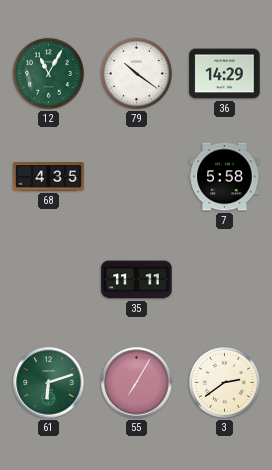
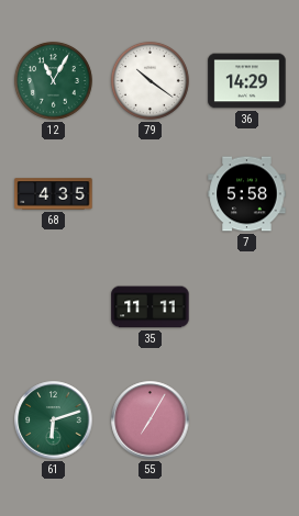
3: 2:39 -> none (224, 382)
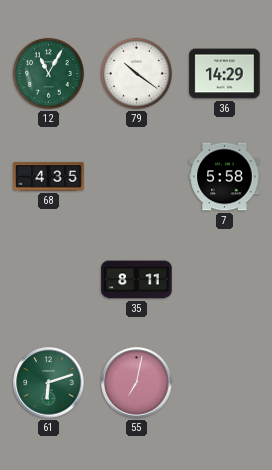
35: 11:11 -> 8:11 (137, 280)
55: 7:05 -> 7:02 (137, 383)
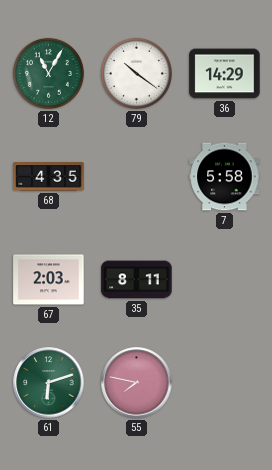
67: none -> 2:03 (49, 280)
55: 7:02 -> 7:47 (137, 383)
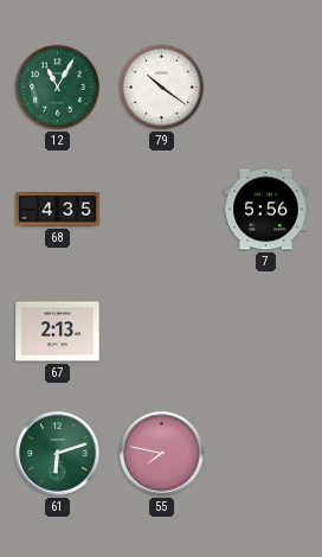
36: 14:29 -> none (225, 74)
7: 5:58 -> 5:56 (266, 210)
67: 2:03 -> 2:13 (58, 332)
35: 8:11 -> none (137, 280)
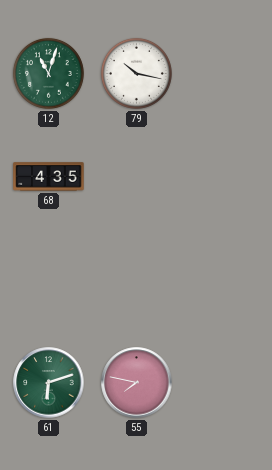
12: 11:05 -> 11:03 (48, 73)
79: 10:21 -> 10:17 (136, 73)
7: 5:56 -> none (266, 210)
67: 2:13 -> none (58, 332)
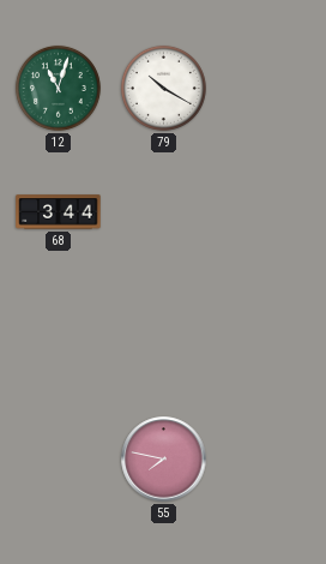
79: 10:17 -> 10:20 (163, 88)
68: 4:35 -> 3:44 (59, 212)
61: 6:12 -> none (49, 383)
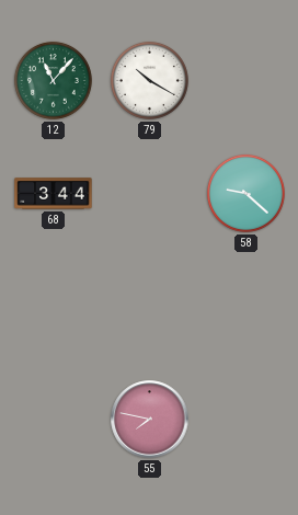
12: 11:03 -> 11:07 (53, 80)
58: none -> 9:22 (245, 193)
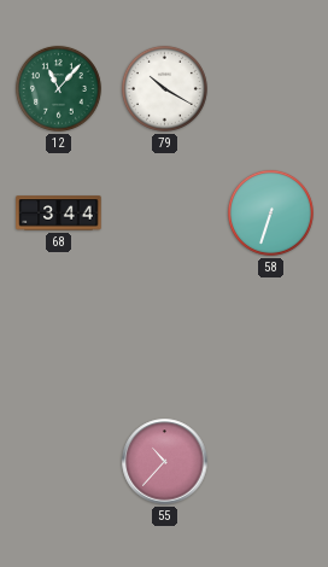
58: 9:22 -> 6:33 (270, 212)
55: 7:47 -> 10:37 (165, 462)
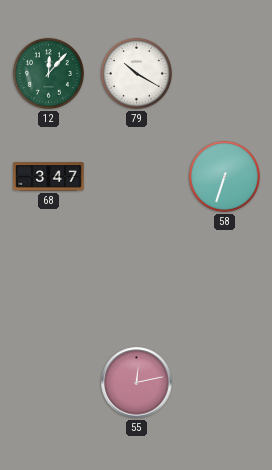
12: 11:07 -> 12:07 (48, 73)
68: 3:44 -> 3:47 (49, 177)
55: 10:37 -> 12:13 (137, 383)
